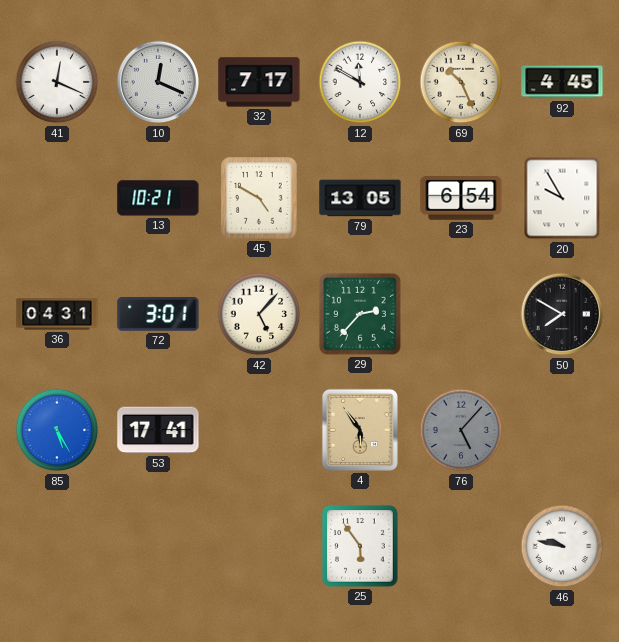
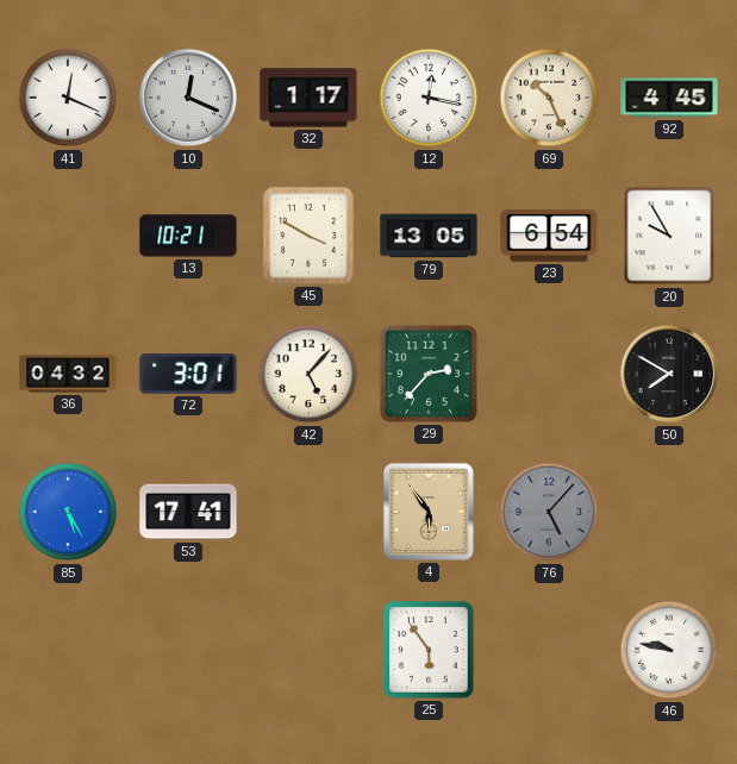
32: 7:17 -> 1:17 (308, 98)
12: 11:50 -> 12:17 (429, 98)
45: 4:50 -> 3:50 (308, 236)
36: 04:31 -> 04:32 (68, 374)
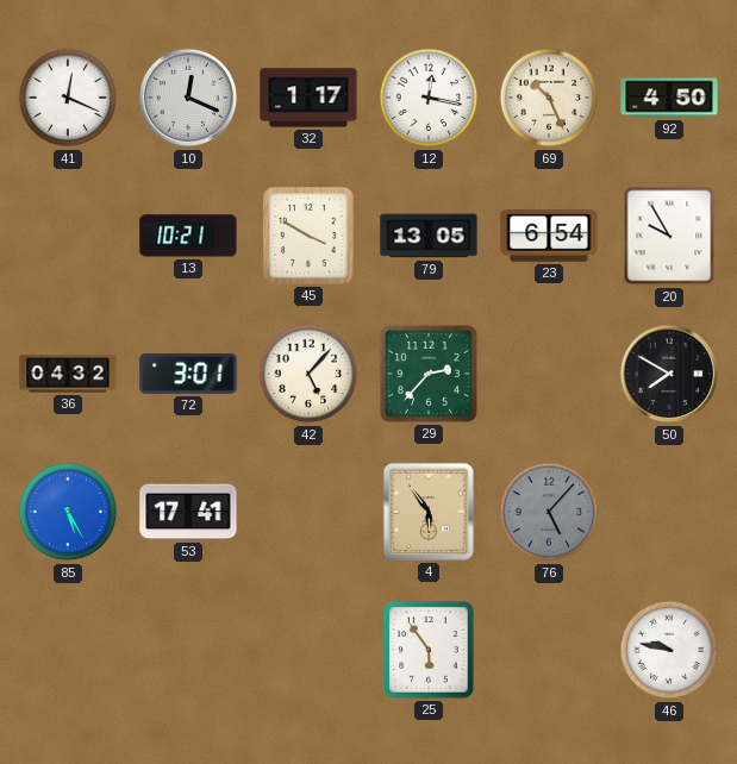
92: 4:45 -> 4:50 (669, 98)
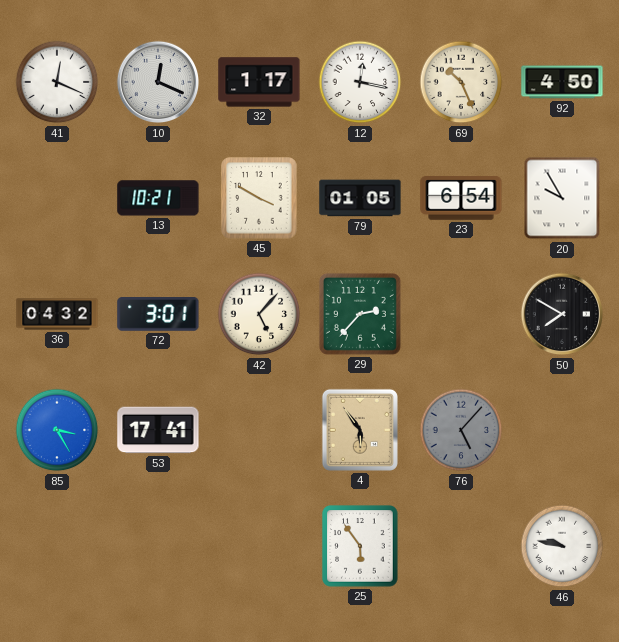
79: 13:05 -> 01:05 (360, 198)
85: 5:25 -> 3:25 (57, 430)
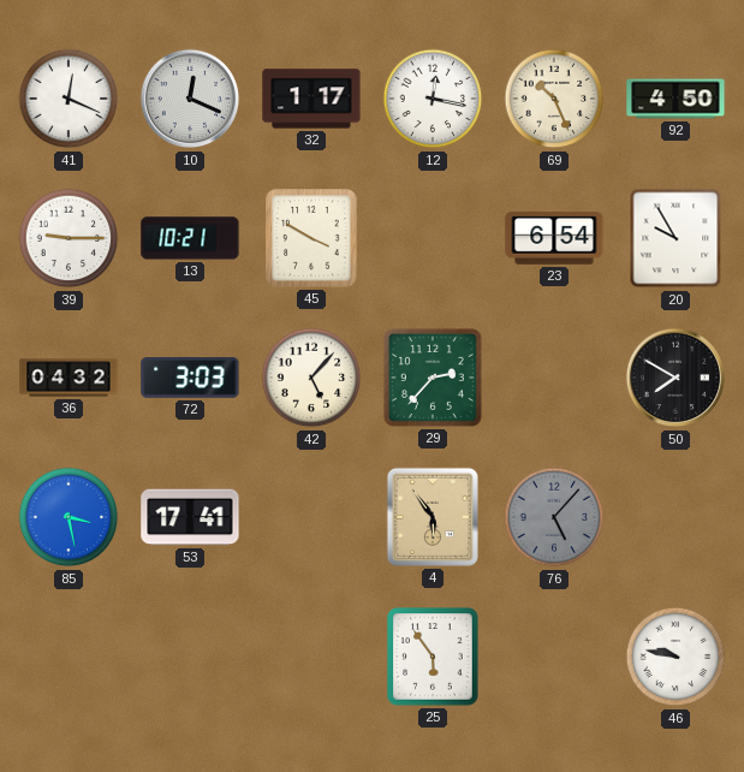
39: none -> 9:15 (69, 238)
79: 01:05 -> none (360, 198)
72: 3:01 -> 3:03 (190, 379)
85: 3:25 -> 3:28 (69, 517)
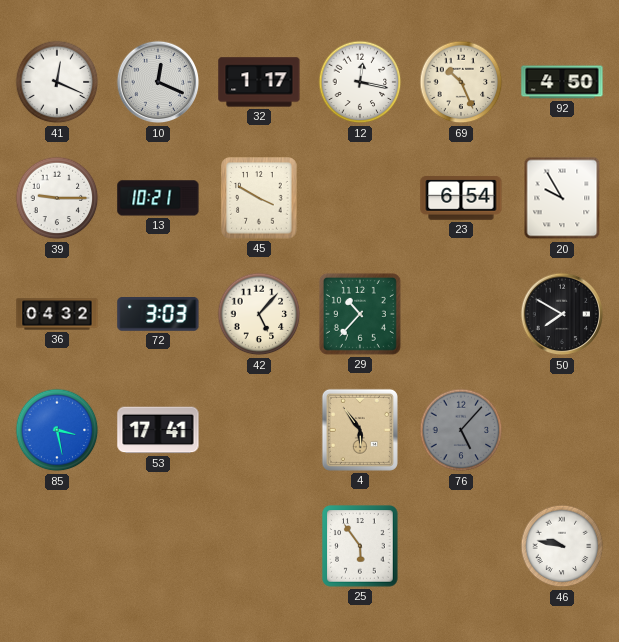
29: 2:37 -> 10:37 (360, 314)
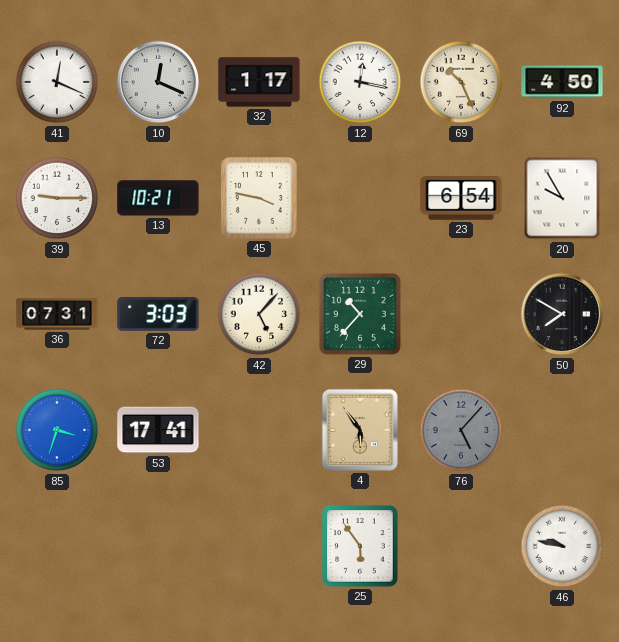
45: 3:50 -> 3:47 (259, 198)
36: 04:32 -> 07:31 (57, 314)
85: 3:28 -> 3:33 (57, 430)
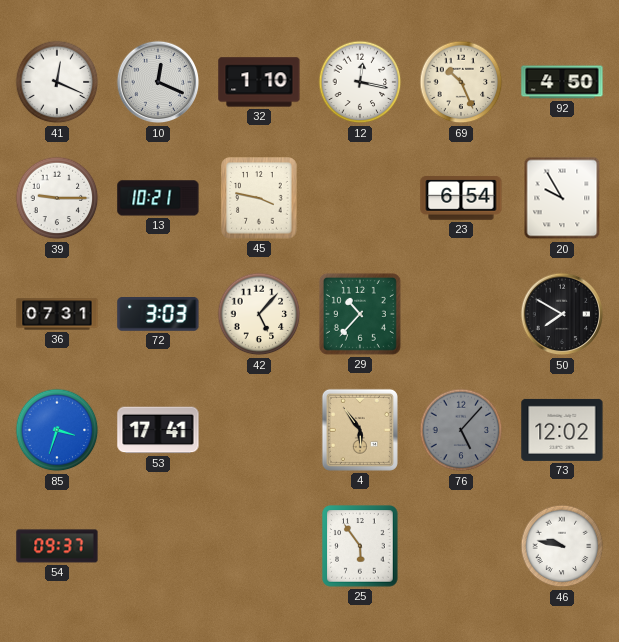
32: 1:17 -> 1:10 (259, 82)
73: none -> 12:02 (562, 430)
54: none -> 09:37 (57, 546)
